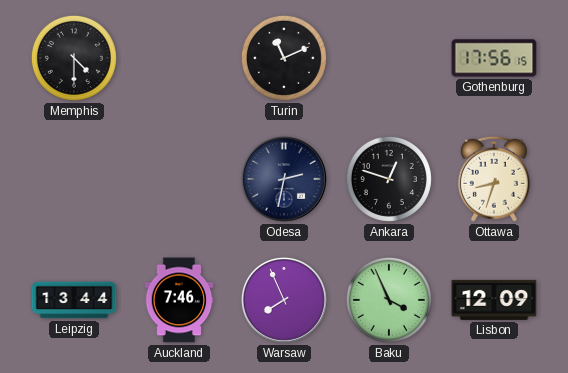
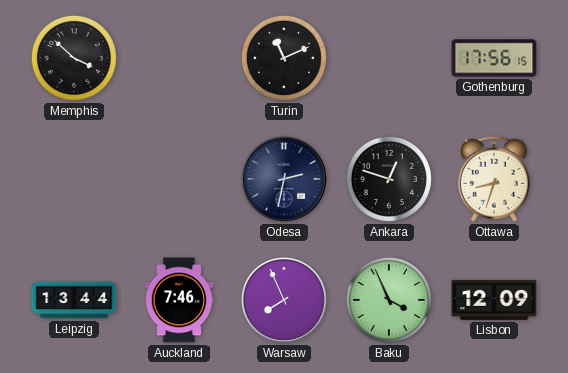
Memphis: 4:30 -> 3:52 (74, 58)
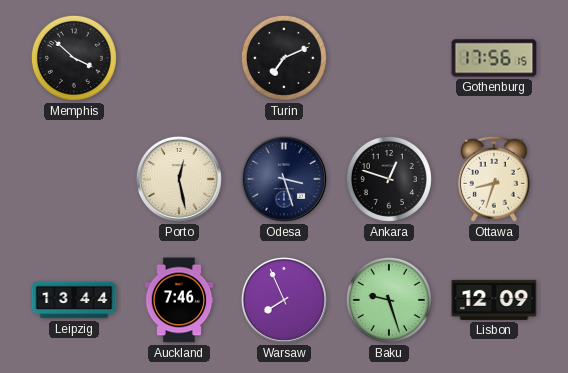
Turin: 11:11 -> 7:11 (284, 58)
Porto: none -> 12:28 (179, 179)
Odesa: 2:32 -> 3:27 (284, 179)
Baku: 3:56 -> 9:27 (389, 300)
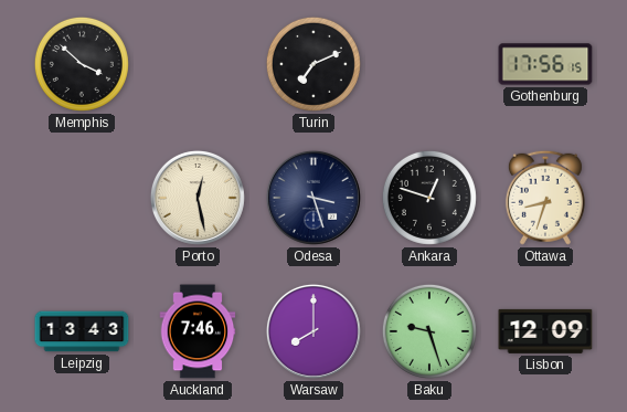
Leipzig: 13:44 -> 13:43 (82, 331)
Warsaw: 7:56 -> 8:00 (313, 331)
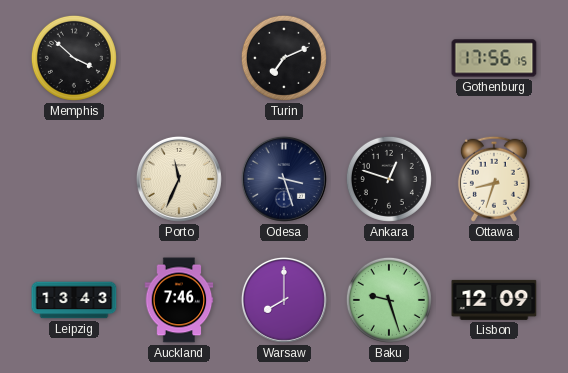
Porto: 12:28 -> 11:34 (179, 179)
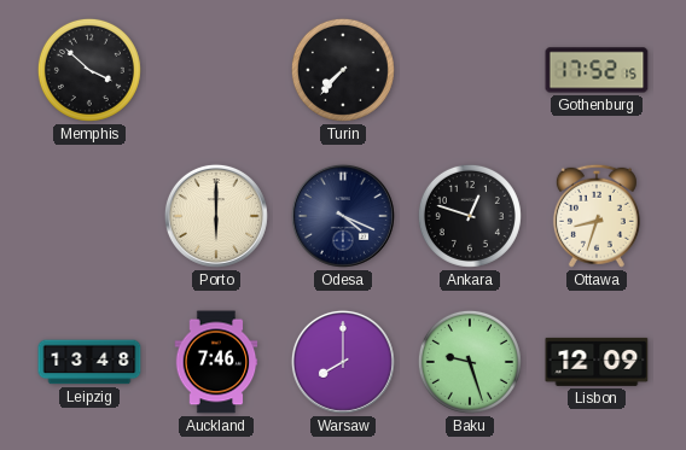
Turin: 7:11 -> 7:37 (343, 70)
Gothenburg: 17:56 -> 17:52 (597, 70)
Porto: 11:34 -> 6:00 (216, 216)
Odesa: 3:27 -> 4:19 (343, 216)
Leipzig: 13:43 -> 13:48 (89, 362)
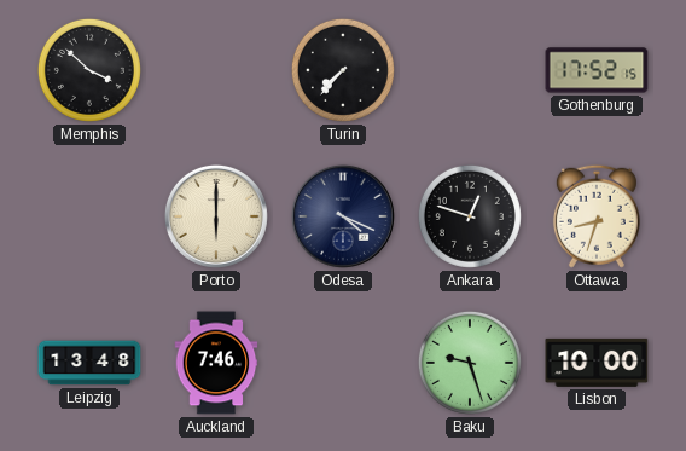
Warsaw: 8:00 -> none (343, 362)
Lisbon: 12:09 -> 10:00 (597, 363)
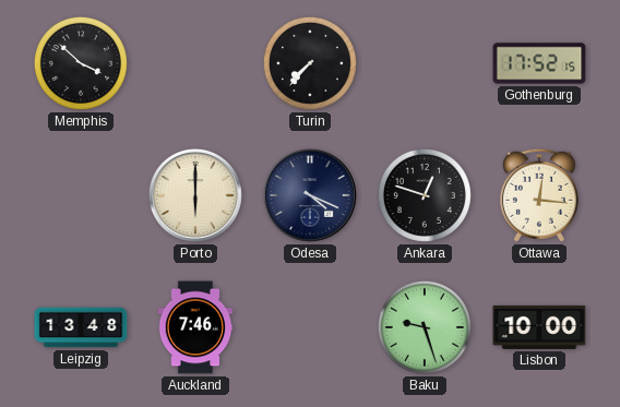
Ottawa: 8:33 -> 12:16 (539, 195)
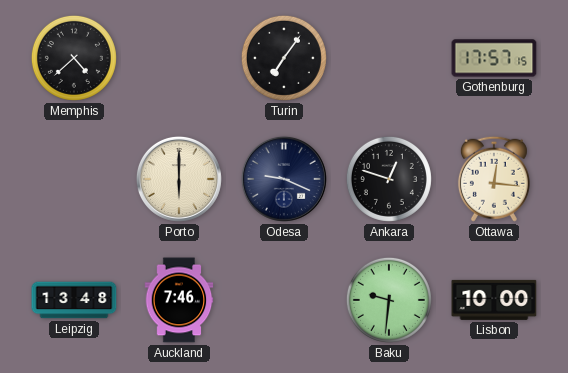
Memphis: 3:52 -> 4:38 (74, 58)
Turin: 7:37 -> 7:06 (284, 58)
Gothenburg: 17:52 -> 17:57 (494, 58)
Odesa: 4:19 -> 9:19 (284, 179)
Baku: 9:27 -> 9:31 (389, 300)
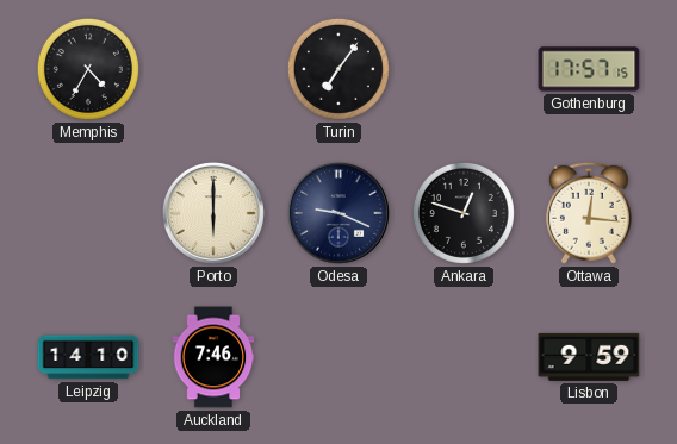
Memphis: 4:38 -> 4:35 (88, 69)
Leipzig: 13:48 -> 14:10 (88, 357)
Baku: 9:31 -> none (389, 300)
Lisbon: 10:00 -> 9:59 (589, 357)
